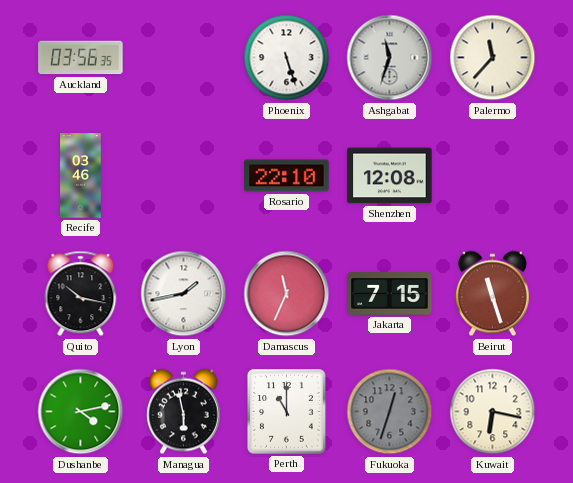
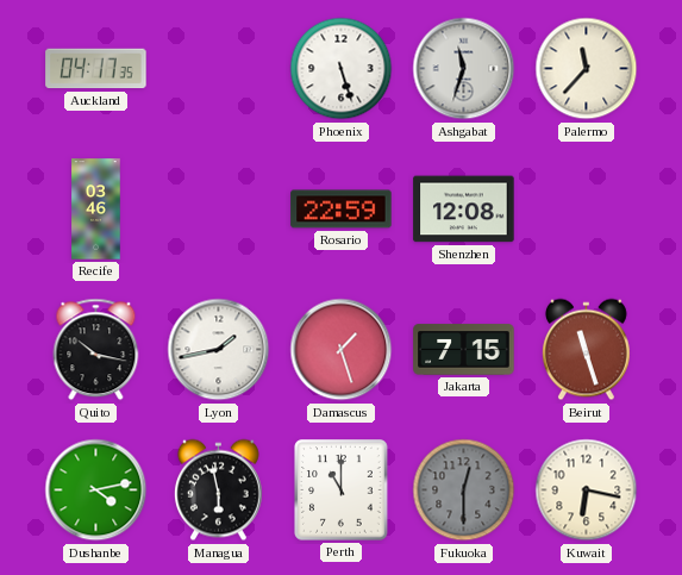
Auckland: 03:56 -> 04:17 (96, 69)
Rosario: 22:10 -> 22:59 (342, 210)
Damascus: 11:34 -> 1:27 (342, 350)
Fukuoka: 12:33 -> 12:30 (464, 490)
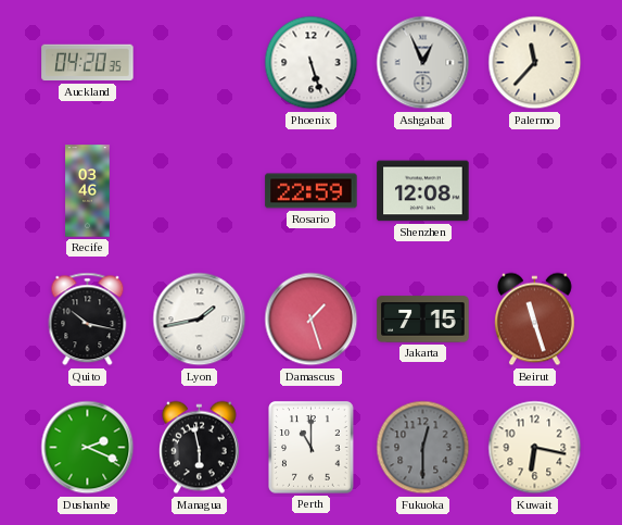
Auckland: 04:17 -> 04:20 (88, 63)
Ashgabat: 11:33 -> 12:56 (423, 63)
Dushanbe: 4:13 -> 2:19 (88, 448)
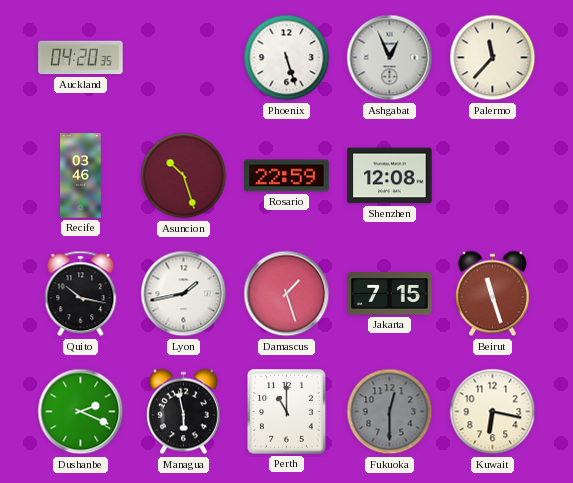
Asuncion: none -> 10:27 (184, 176)
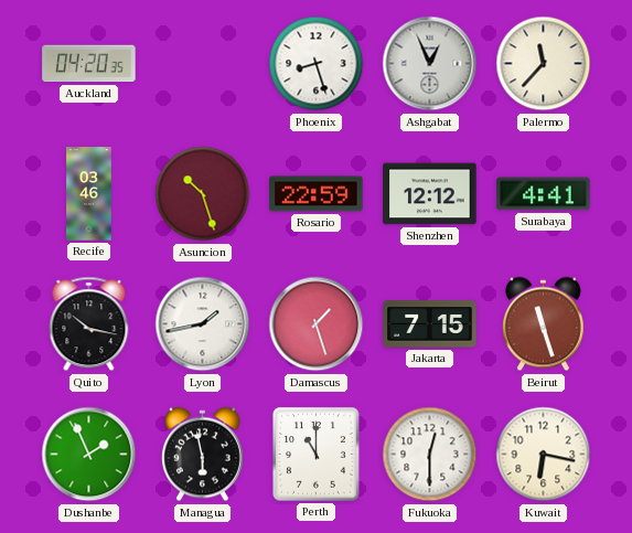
Phoenix: 5:27 -> 8:27 (317, 64)
Shenzhen: 12:08 -> 12:12 (430, 194)
Surabaya: none -> 4:41 (544, 194)
Dushanbe: 2:19 -> 1:56 (89, 455)
Fukuoka dial: grey -> white (430, 455)
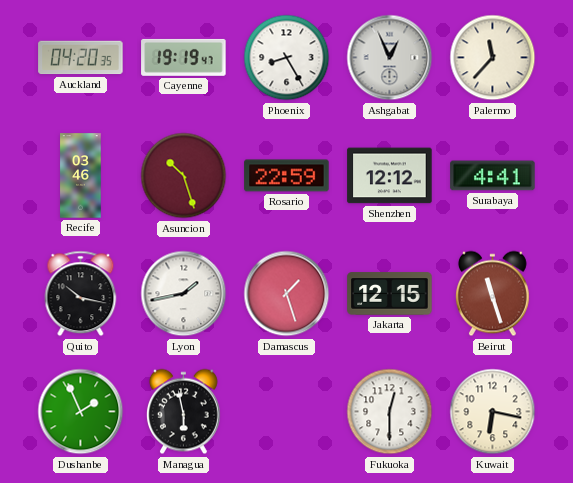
Cayenne: none -> 19:19 (184, 57)
Phoenix: 8:27 -> 8:25 (287, 58)
Jakarta: 7:15 -> 12:15 (390, 294)
Perth: 11:00 -> none (317, 455)
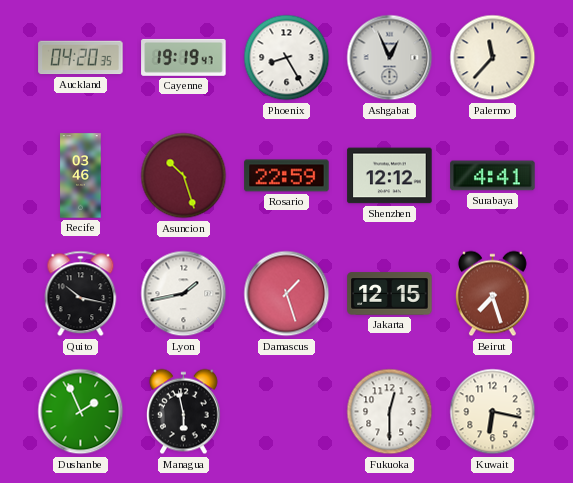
Beirut: 11:27 -> 7:27 (492, 294)
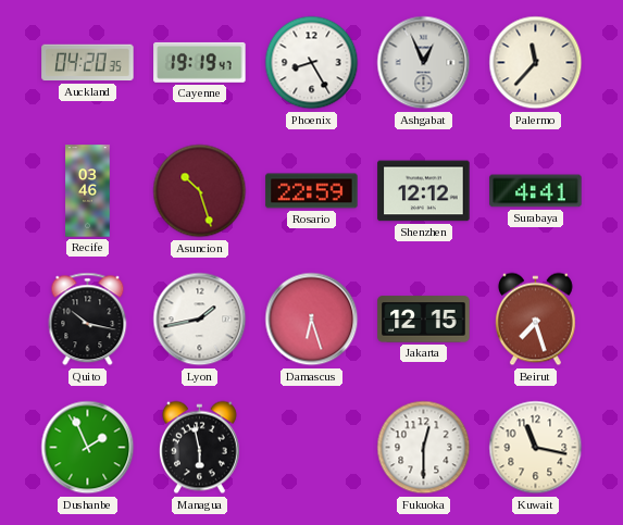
Damascus: 1:27 -> 6:27 (312, 320)
Kuwait: 6:17 -> 11:17 (536, 448)
